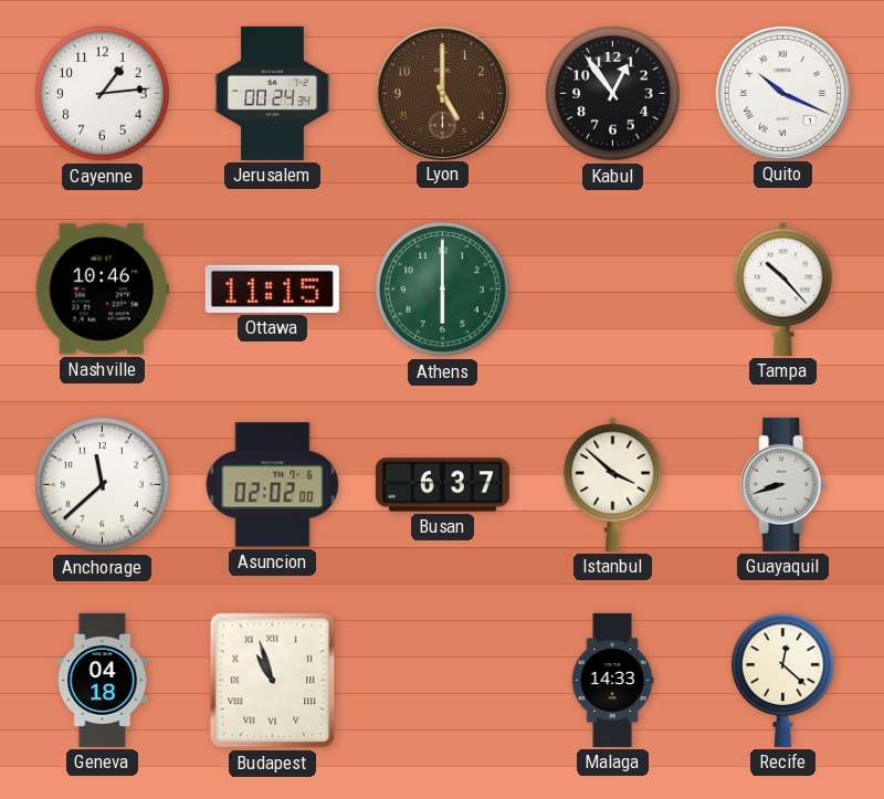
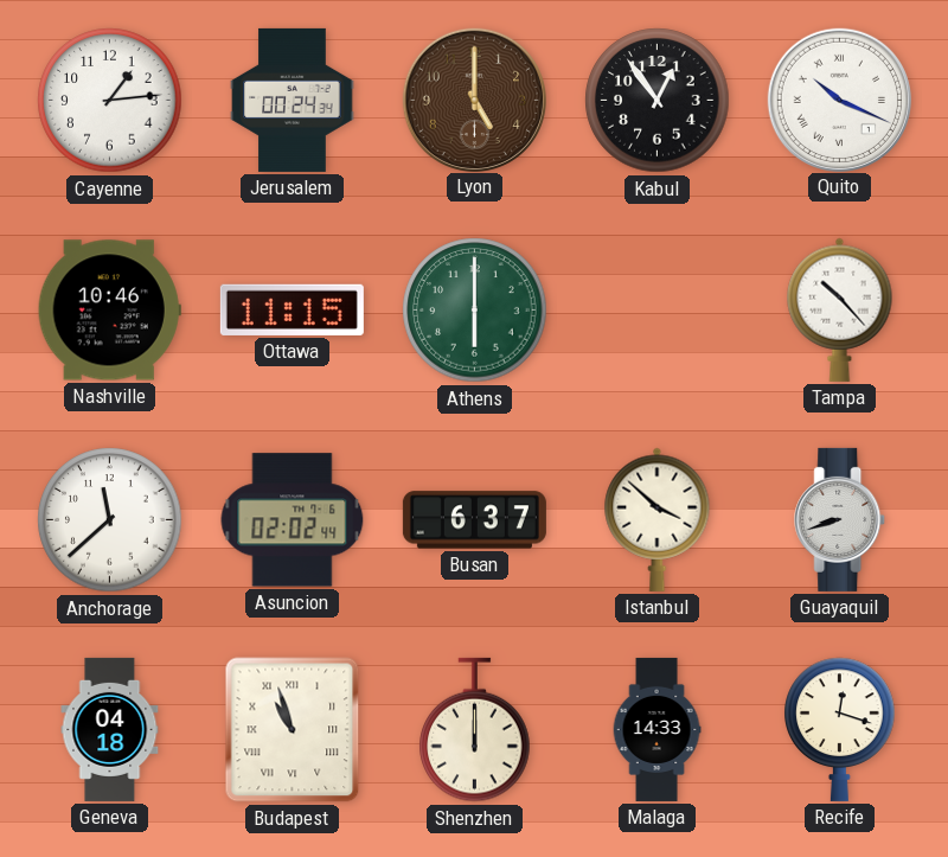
Asuncion: 02:02:00 -> 02:02:44 (293, 520)
Shenzhen: none -> 12:00 (475, 730)
Recife: 12:22 -> 12:18 (840, 729)
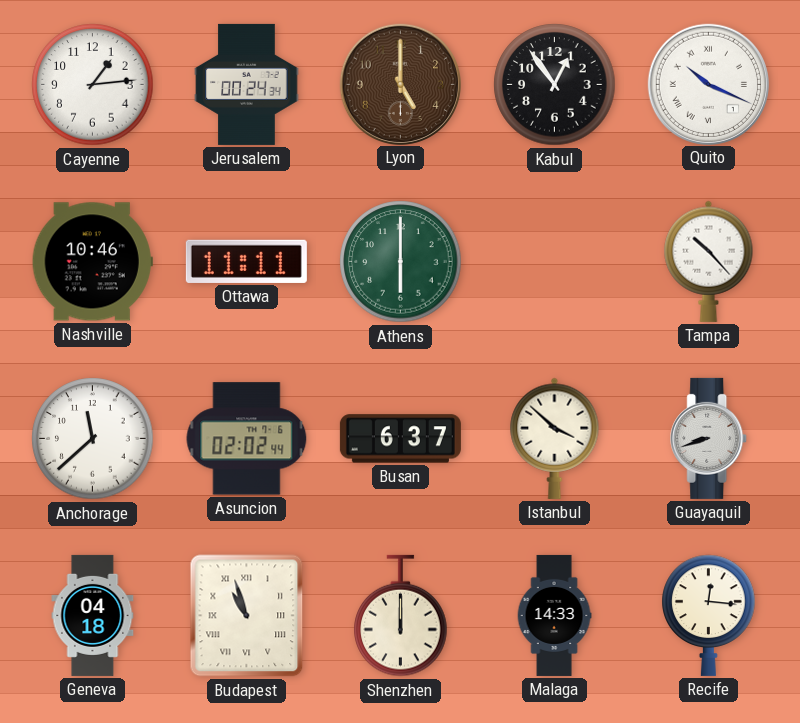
Ottawa: 11:15 -> 11:11 (246, 261)
Recife: 12:18 -> 12:16 (709, 615)
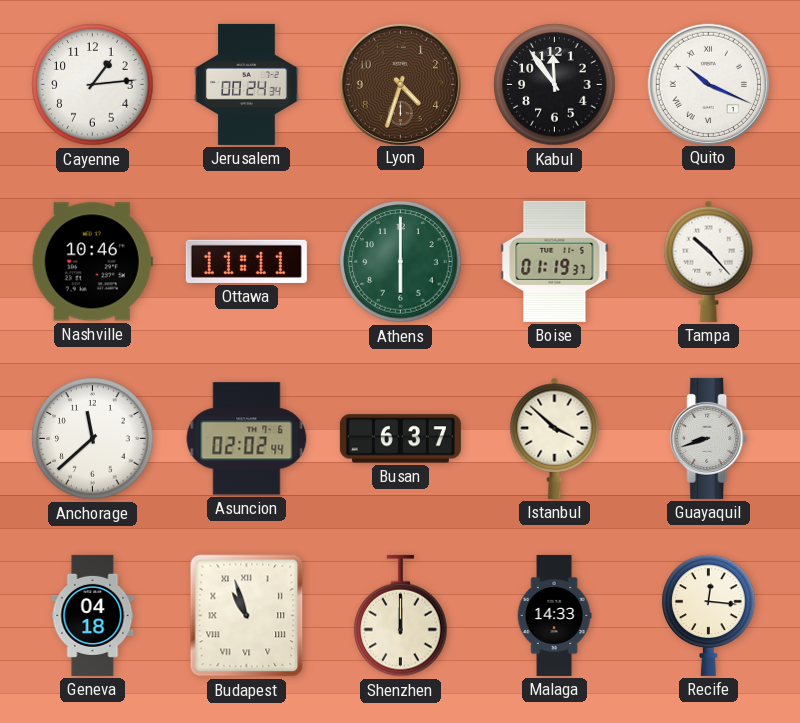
Lyon: 5:00 -> 4:33 (400, 84)
Kabul: 12:54 -> 11:54 (555, 85)
Boise: none -> 01:19 (555, 261)
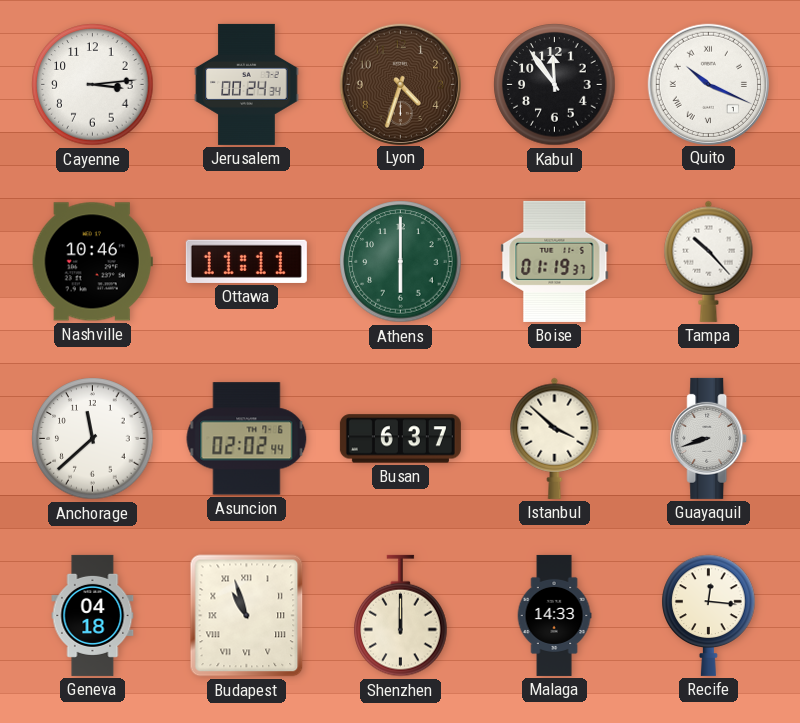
Cayenne: 1:14 -> 3:14 (93, 85)
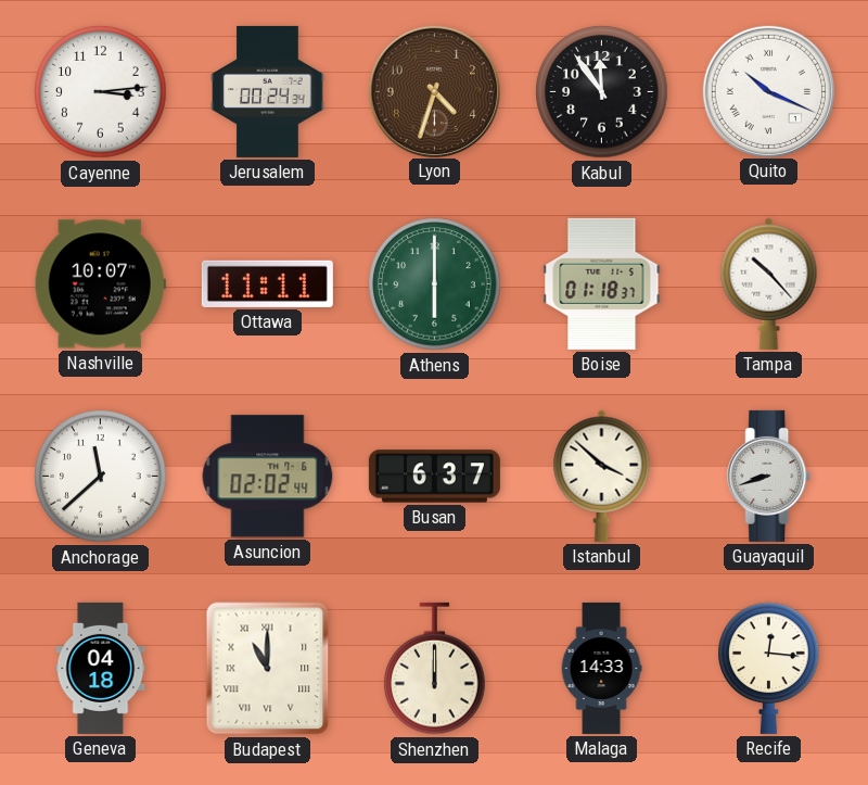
Nashville: 10:46 -> 10:07 (100, 284)
Boise: 01:19 -> 01:18 (602, 283)
Budapest: 10:57 -> 11:00 (268, 669)
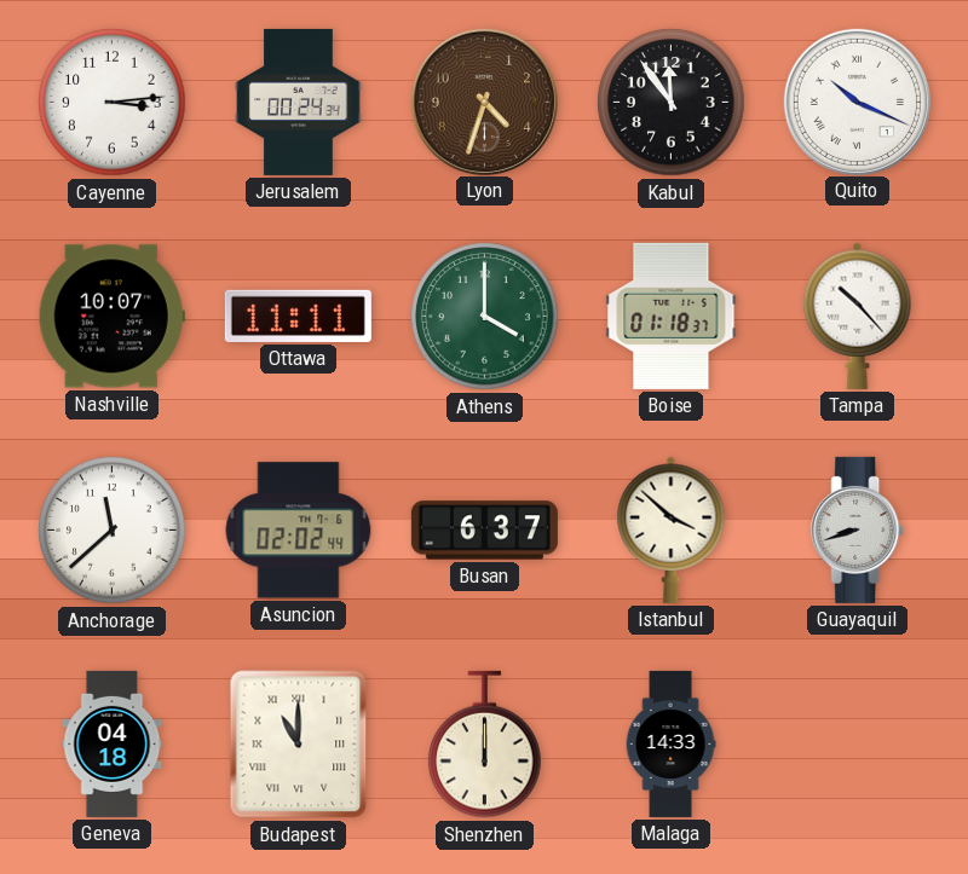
Athens: 6:00 -> 4:00 (485, 317)
Recife: 12:16 -> none (769, 668)
